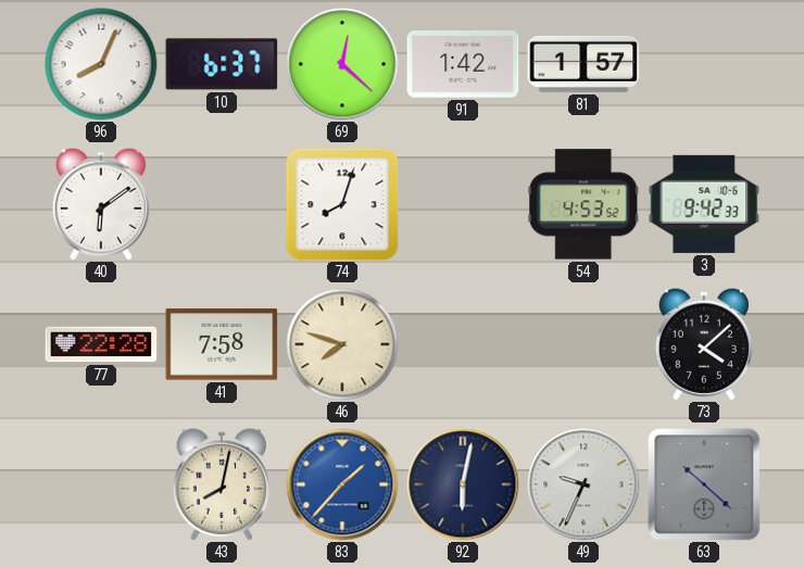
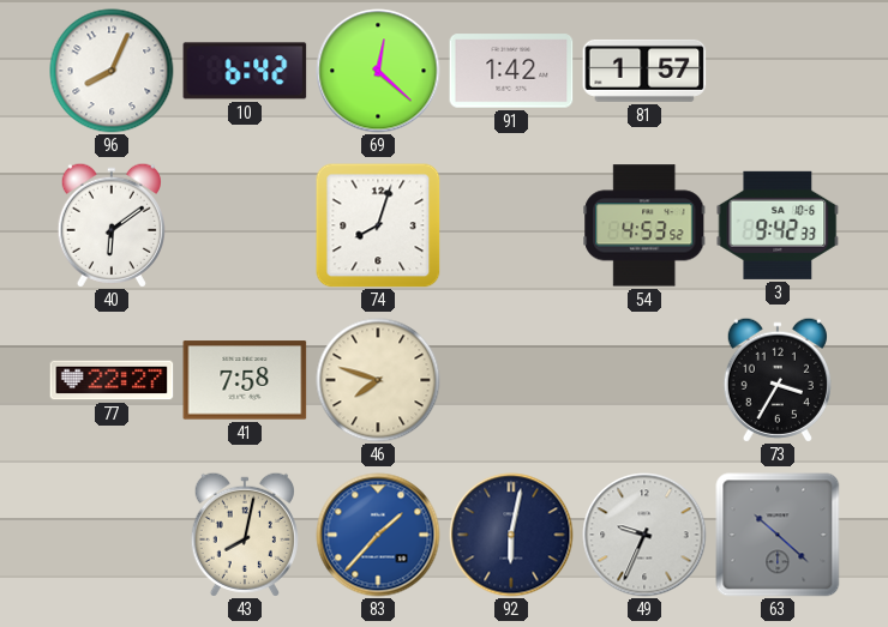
10: 6:37 -> 6:42 (245, 71)
77: 22:28 -> 22:27 (112, 380)
73: 4:08 -> 3:35 (778, 380)
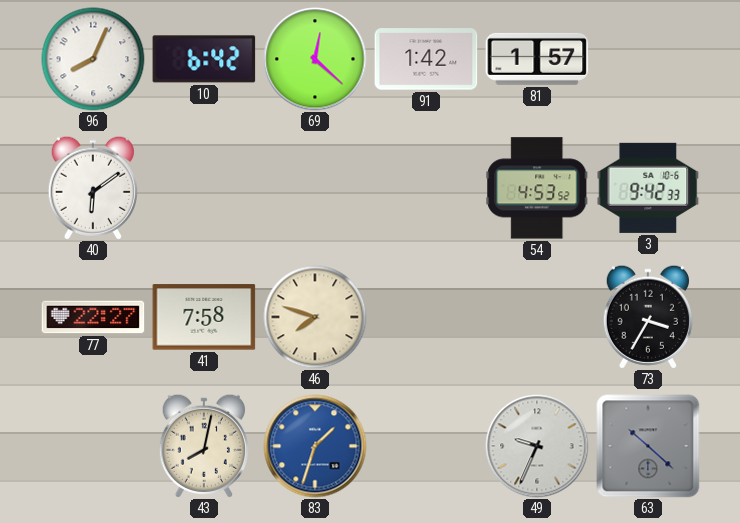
74: 8:03 -> none (378, 225)
83: 1:37 -> 1:33 (315, 446)
92: 6:02 -> none (511, 535)
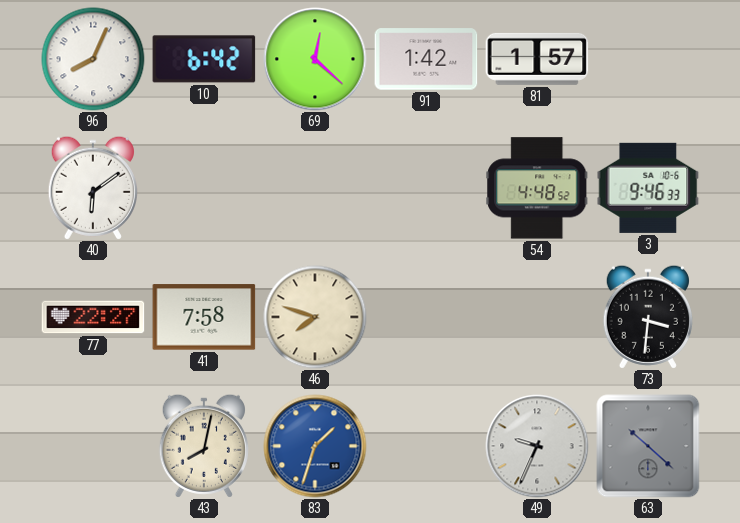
54: 4:53 -> 4:48 (537, 188)
3: 9:42 -> 9:46 (648, 188)
73: 3:35 -> 3:31 (648, 317)
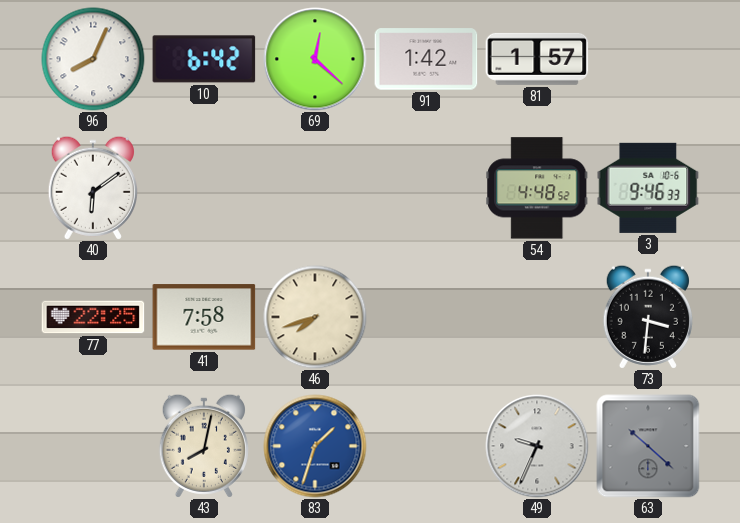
77: 22:27 -> 22:25 (93, 317)
46: 7:48 -> 7:42 (315, 317)
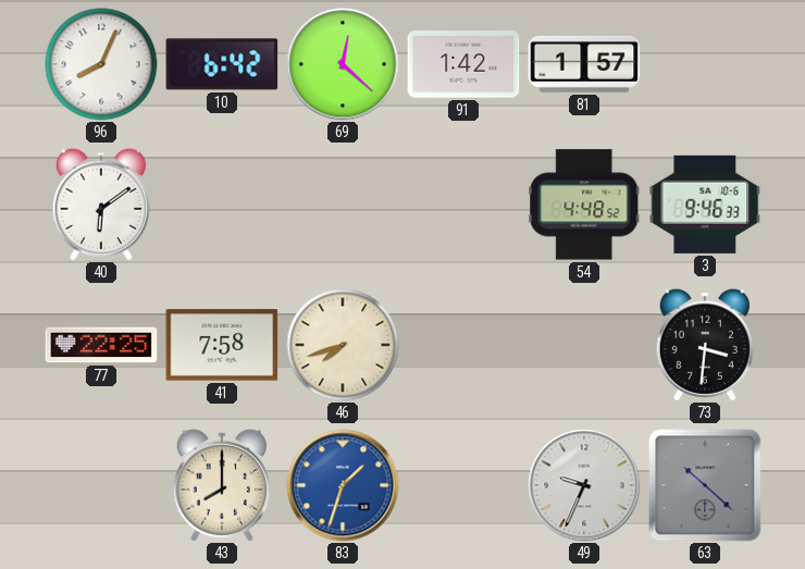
43: 8:02 -> 8:00 (222, 485)
